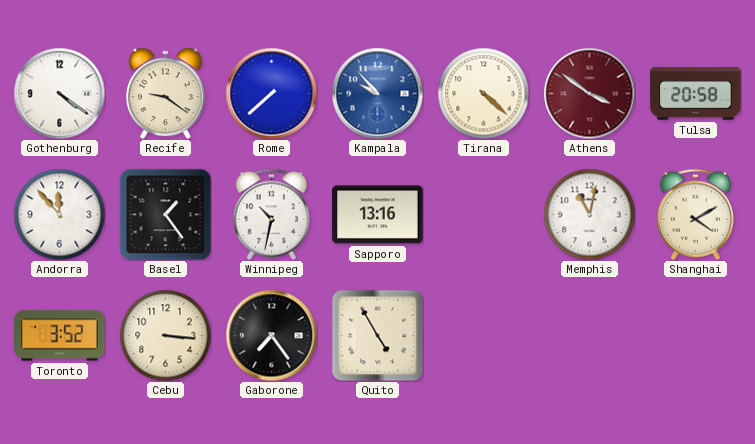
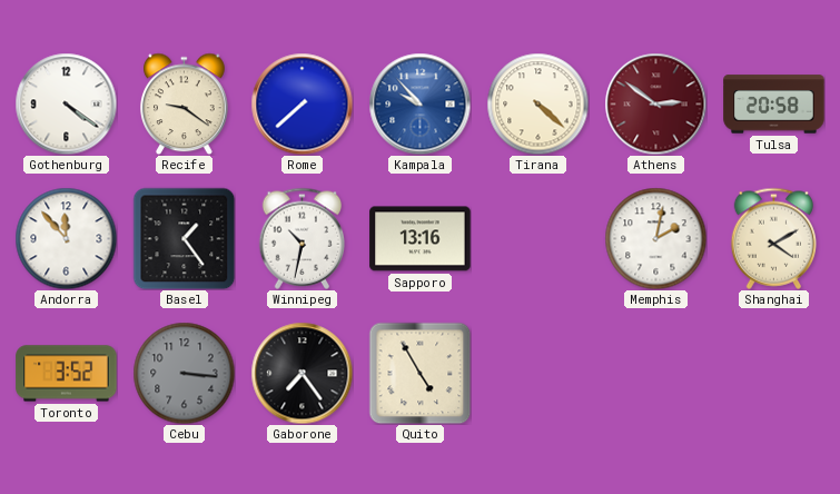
Athens: 3:51 -> 2:51 (655, 103)
Memphis: 11:02 -> 2:02 (655, 238)
Cebu dial: cream -> grey (184, 373)
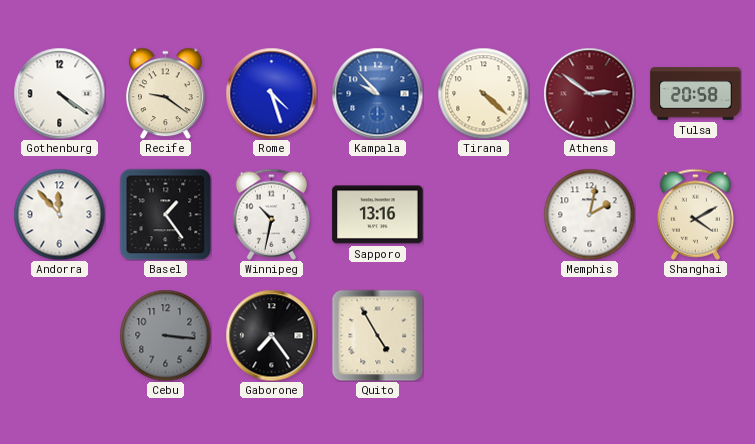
Rome: 7:38 -> 4:27 (271, 93)
Toronto: 3:52 -> none (67, 374)
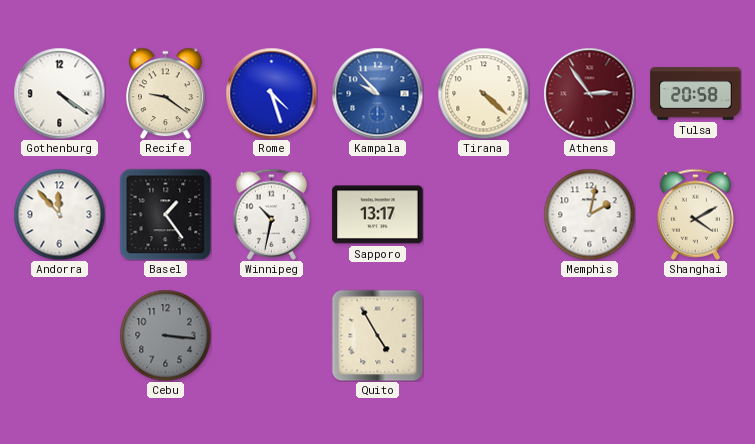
Athens: 2:51 -> 2:54 (589, 93)
Sapporo: 13:16 -> 13:17 (378, 215)
Gaborone: 7:24 -> none (271, 335)
